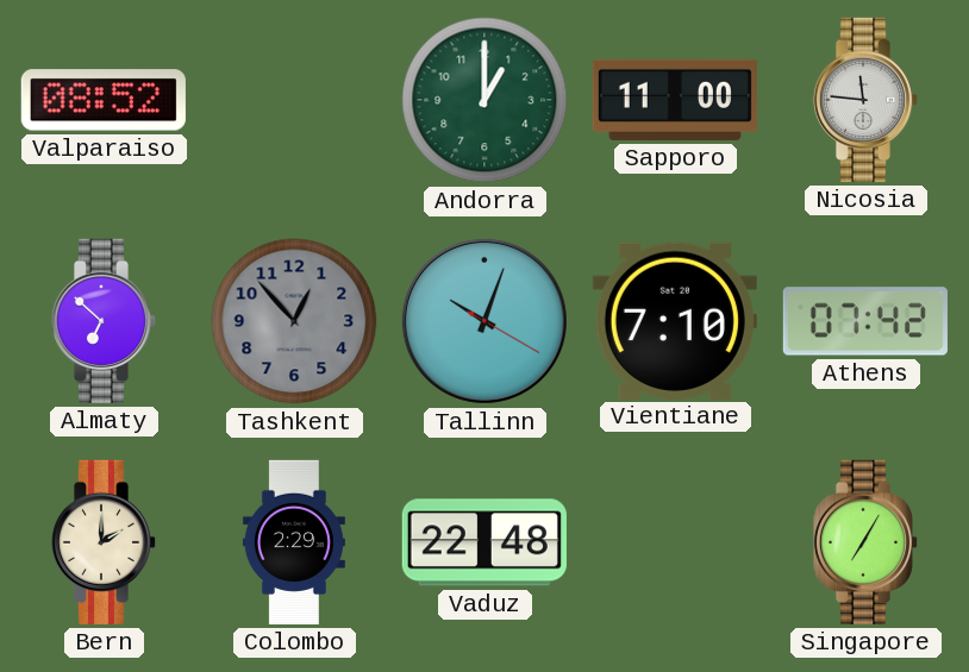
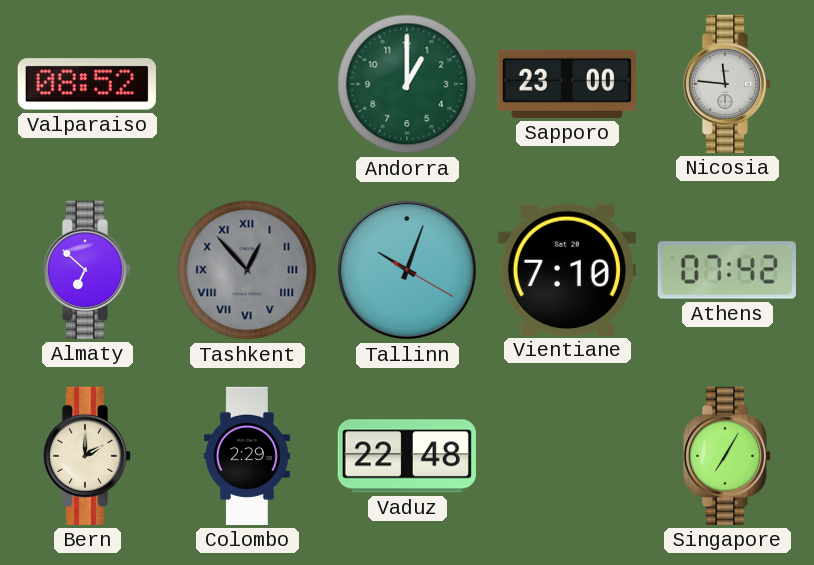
Sapporo: 11:00 -> 23:00 (567, 84)
Tashkent numerals: Arabic -> Roman (247, 270)
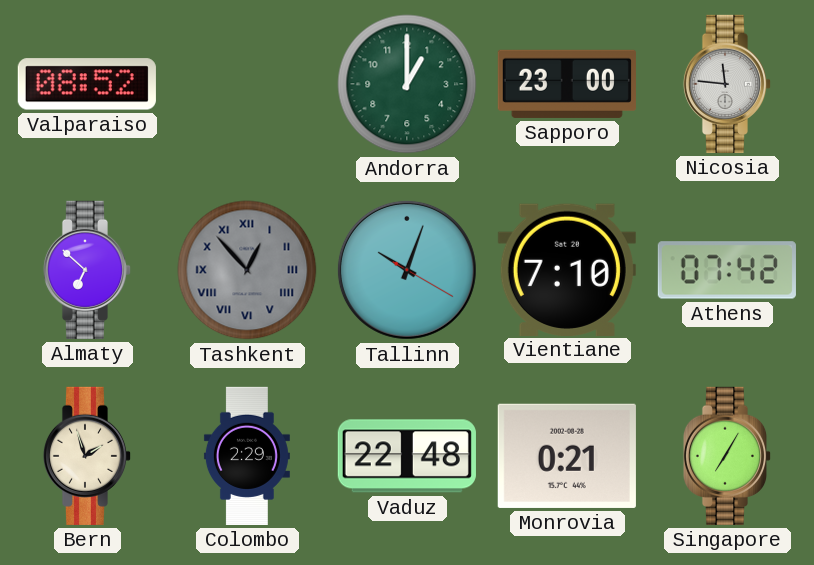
Bern: 2:00 -> 1:57 (87, 456)
Monrovia: none -> 0:21 (567, 456)
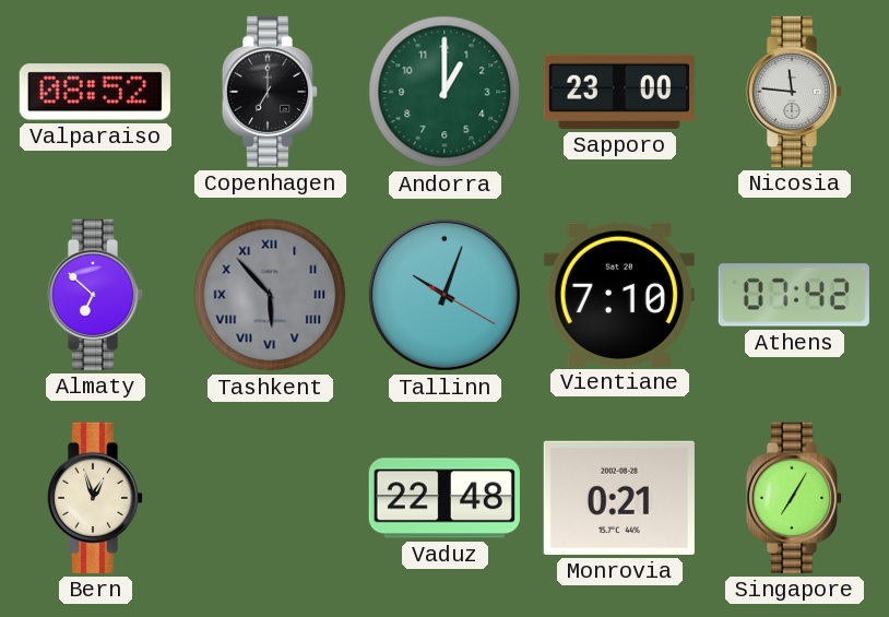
Copenhagen: none -> 7:00 (270, 92)
Tashkent: 12:53 -> 5:53 (270, 295)
Bern: 1:57 -> 12:57 (95, 498)
Colombo: 2:29 -> none (247, 456)
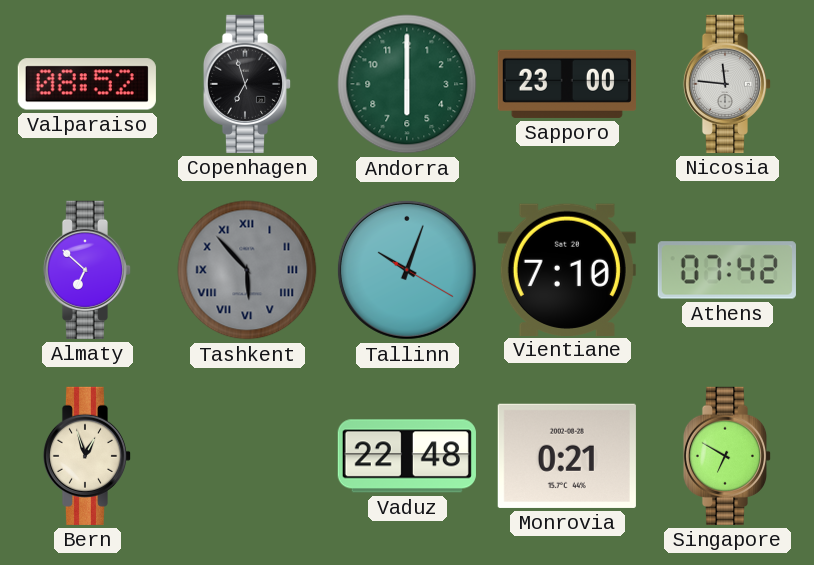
Copenhagen: 7:00 -> 6:57 (247, 84)
Andorra: 1:00 -> 6:00 (407, 84)
Singapore: 7:05 -> 6:50 (727, 456)
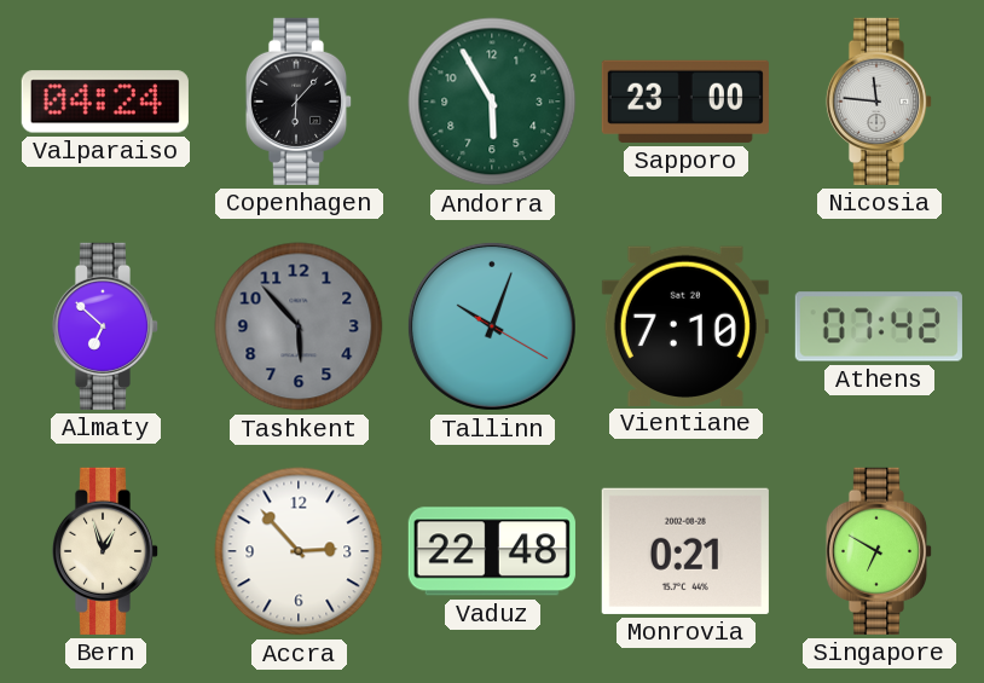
Valparaiso: 08:52 -> 04:24 (105, 102)
Copenhagen: 6:57 -> 6:07 (299, 102)
Andorra: 6:00 -> 5:55 (492, 102)
Tashkent numerals: Roman -> Arabic (299, 326)
Accra: none -> 2:53 (299, 551)
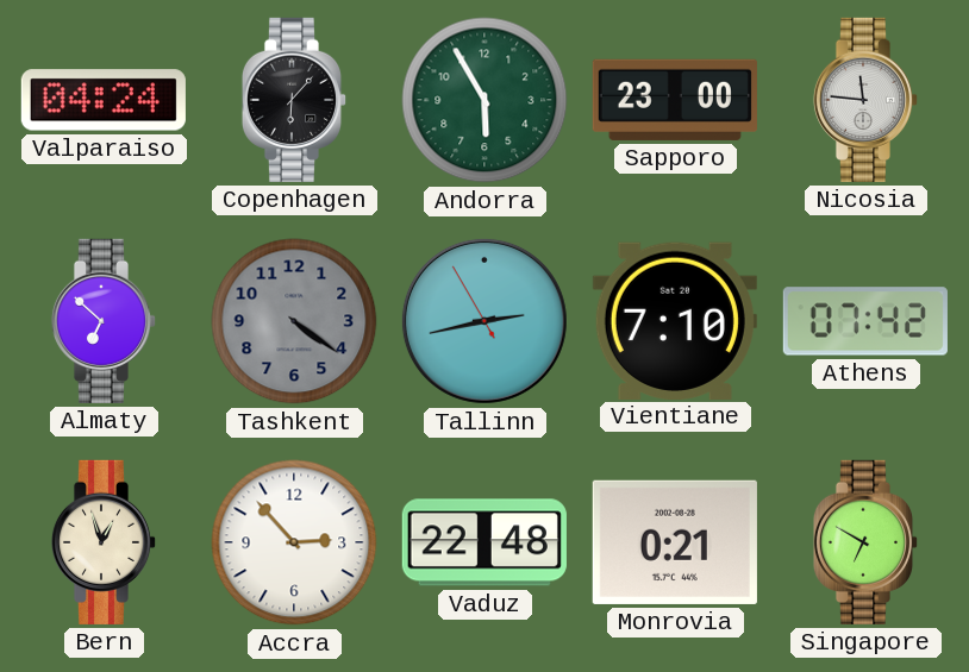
Tashkent: 5:53 -> 4:21 (294, 321)
Tallinn: 10:03 -> 2:42 (484, 321)
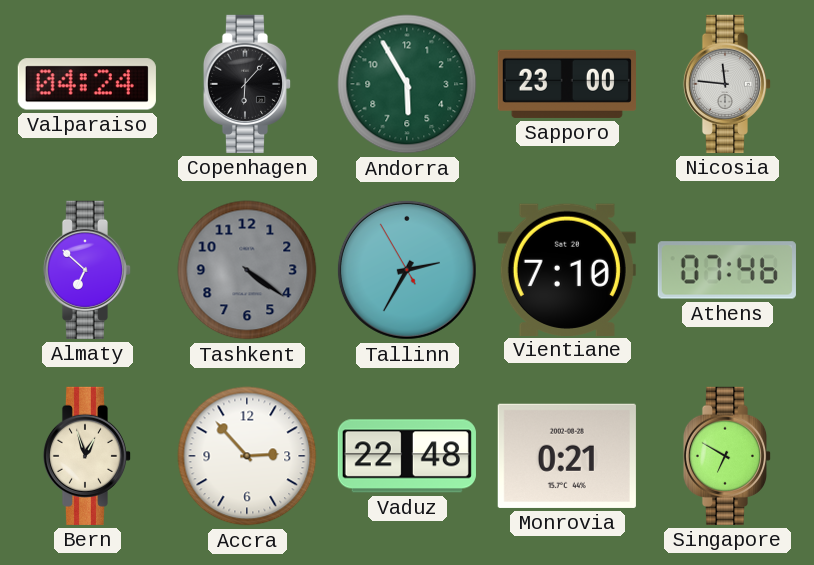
Tallinn: 2:42 -> 2:34 (407, 270)
Athens: 07:42 -> 07:46 (727, 270)
